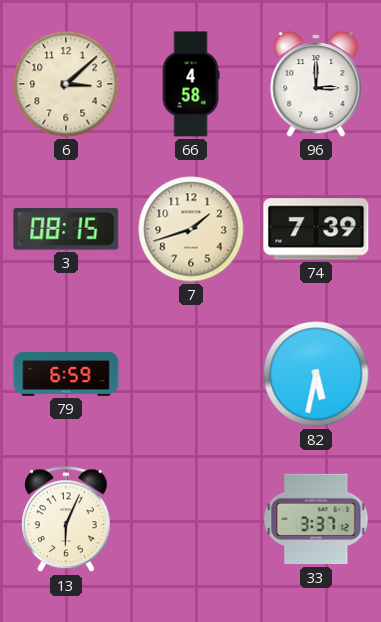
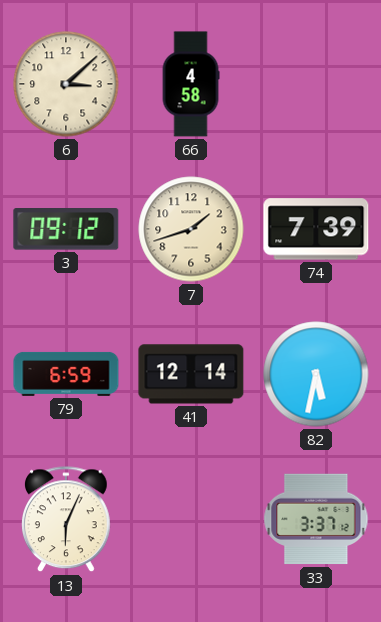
96: 3:00 -> none (316, 84)
3: 08:15 -> 09:12 (66, 229)
41: none -> 12:14 (191, 374)
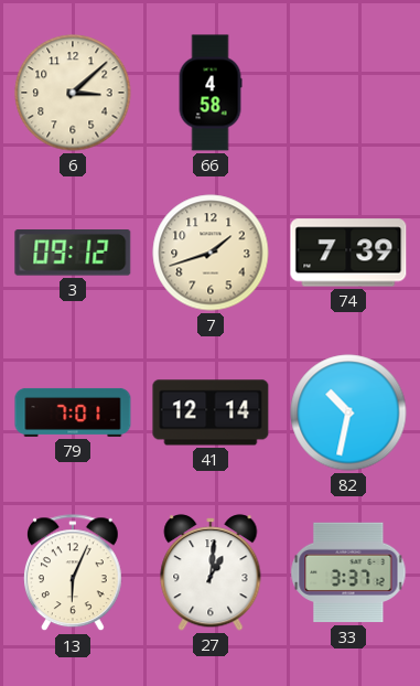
79: 6:59 -> 7:01 (73, 412)
82: 5:32 -> 10:32 (348, 412)
27: none -> 1:01 (211, 572)
